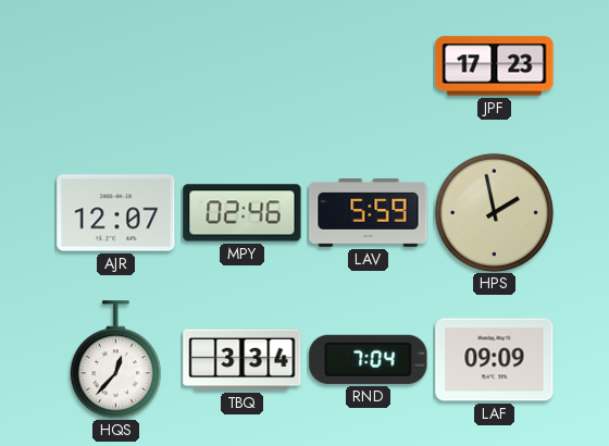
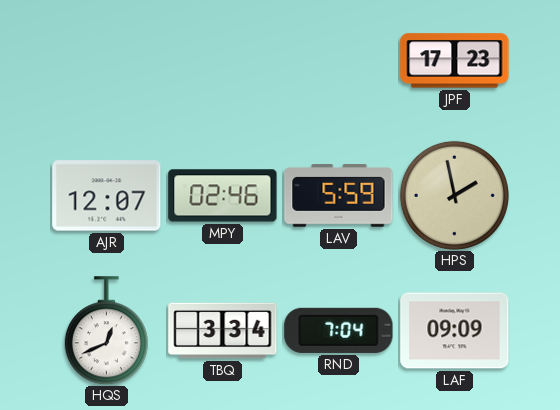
HQS: 12:37 -> 12:41 (106, 331)
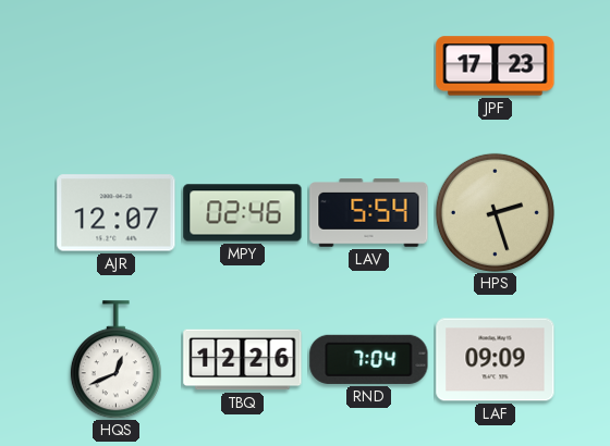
LAV: 5:59 -> 5:54 (369, 213)
HPS: 1:58 -> 2:27 (495, 212)
TBQ: 3:34 -> 12:26 (243, 360)
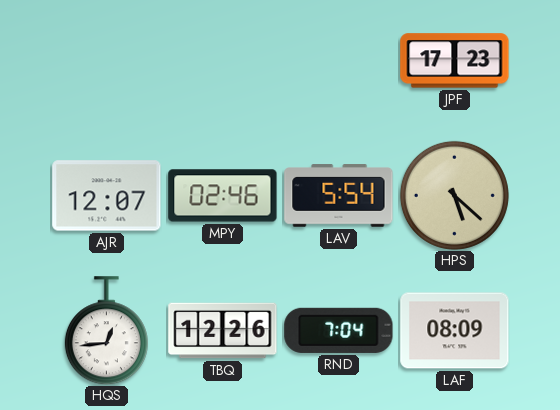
HPS: 2:27 -> 5:22 (454, 195)
HQS: 12:41 -> 12:44 (106, 331)
LAF: 09:09 -> 08:09 (455, 331)
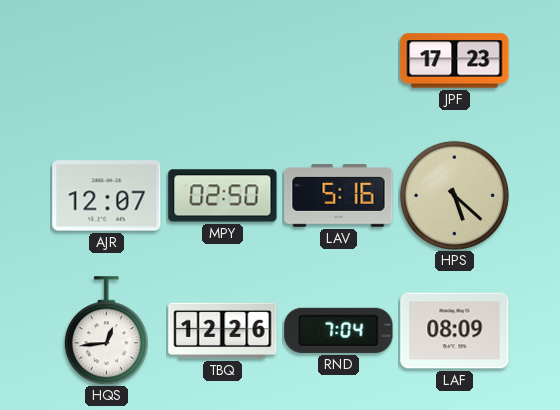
MPY: 02:46 -> 02:50 (223, 196)
LAV: 5:54 -> 5:16 (339, 196)
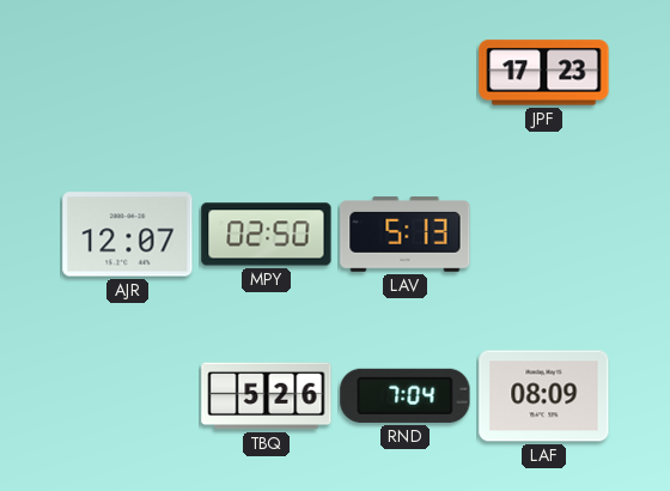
LAV: 5:16 -> 5:13 (406, 235)
HPS: 5:22 -> none (454, 195)
HQS: 12:44 -> none (106, 331)
TBQ: 12:26 -> 5:26 (267, 396)
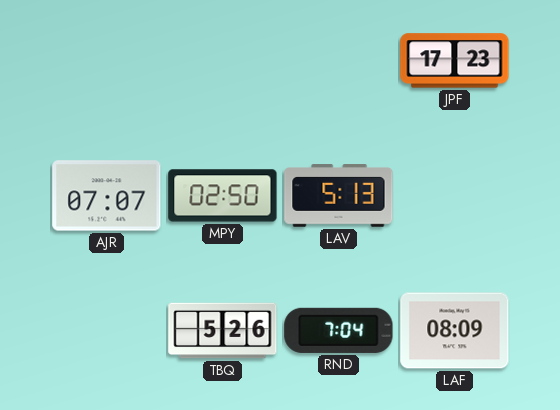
AJR: 12:07 -> 07:07 (107, 196)
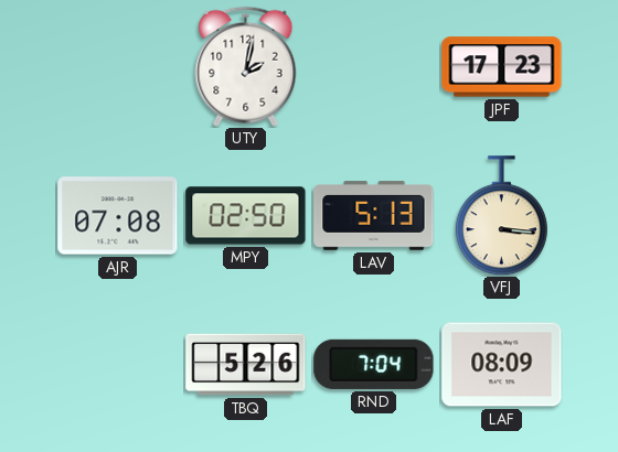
UTY: none -> 2:02 (246, 66)
AJR: 07:07 -> 07:08 (118, 216)
VFJ: none -> 3:16 (501, 216)
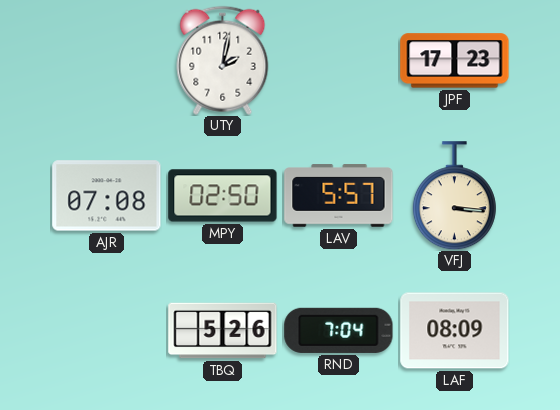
LAV: 5:13 -> 5:57 (339, 196)
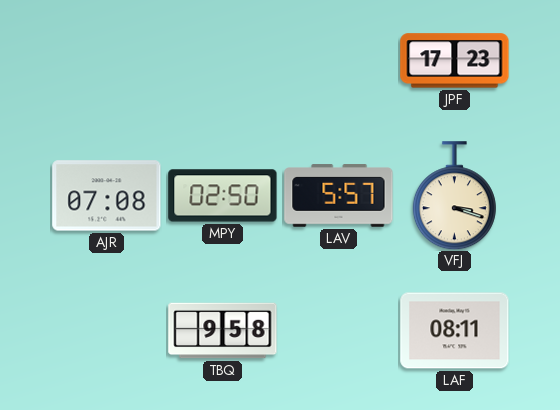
UTY: 2:02 -> none (223, 60)
VFJ: 3:16 -> 3:18 (454, 196)
TBQ: 5:26 -> 9:58 (223, 331)
RND: 7:04 -> none (339, 330)
LAF: 08:09 -> 08:11 (455, 331)
